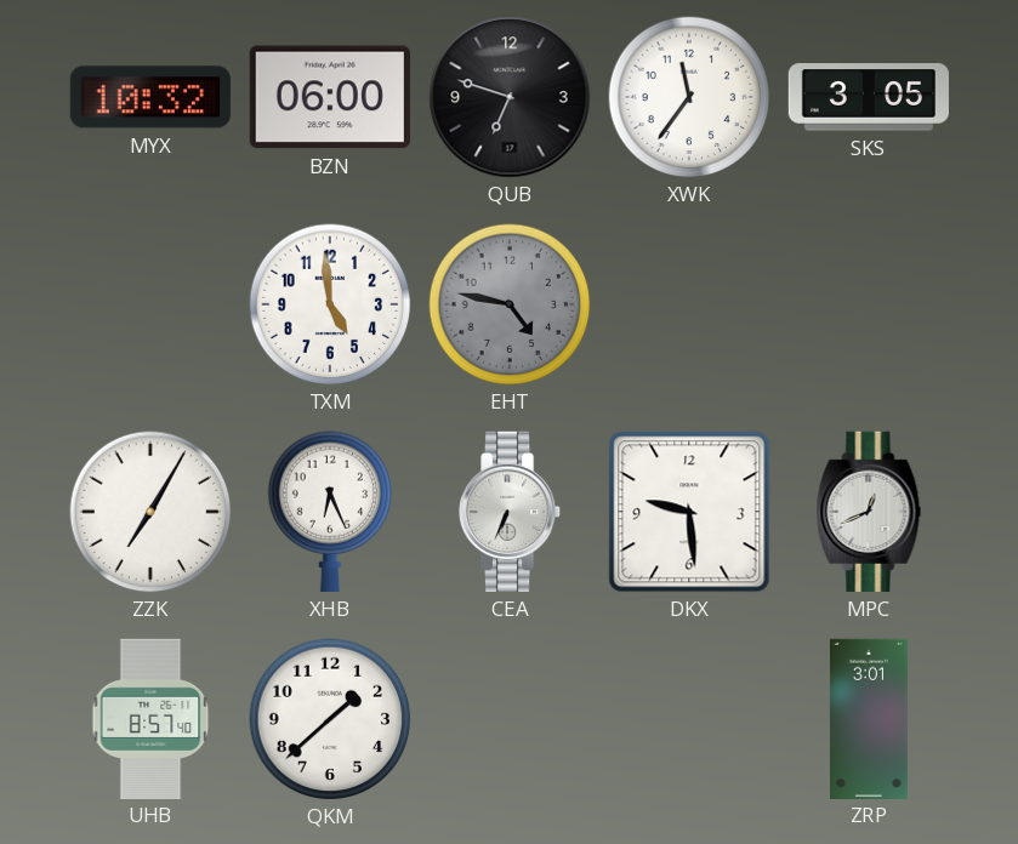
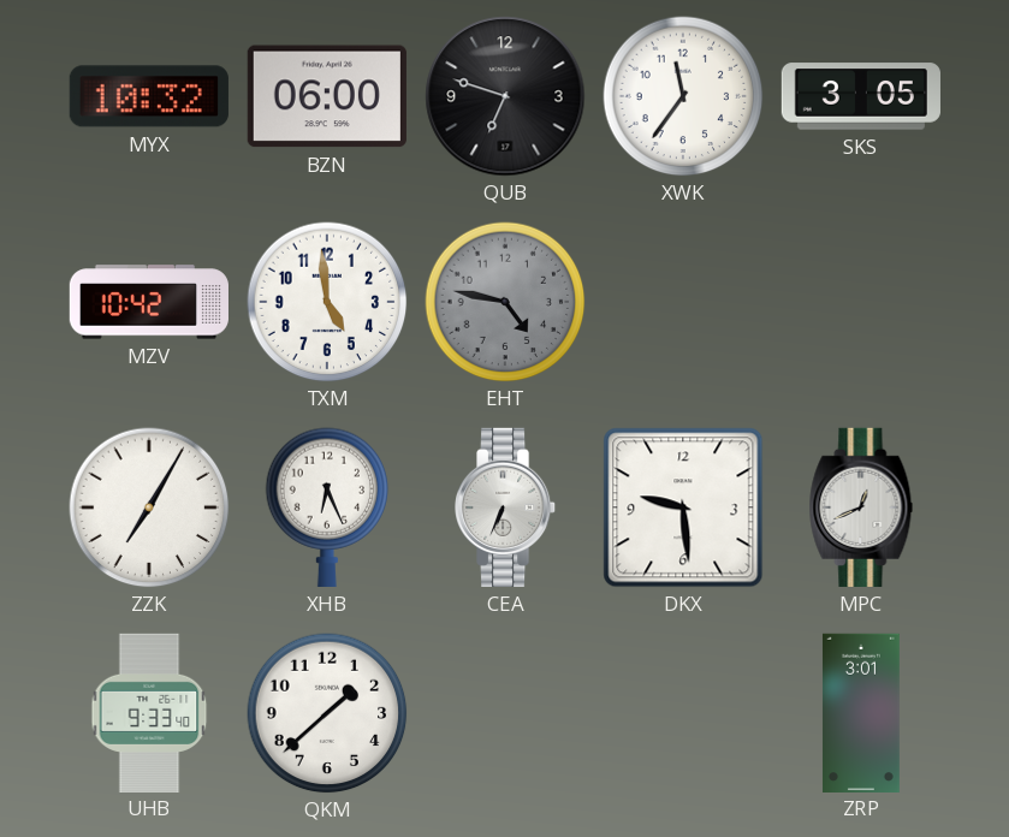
MZV: none -> 10:42 (149, 302)
UHB: 8:57 -> 9:33 (149, 712)
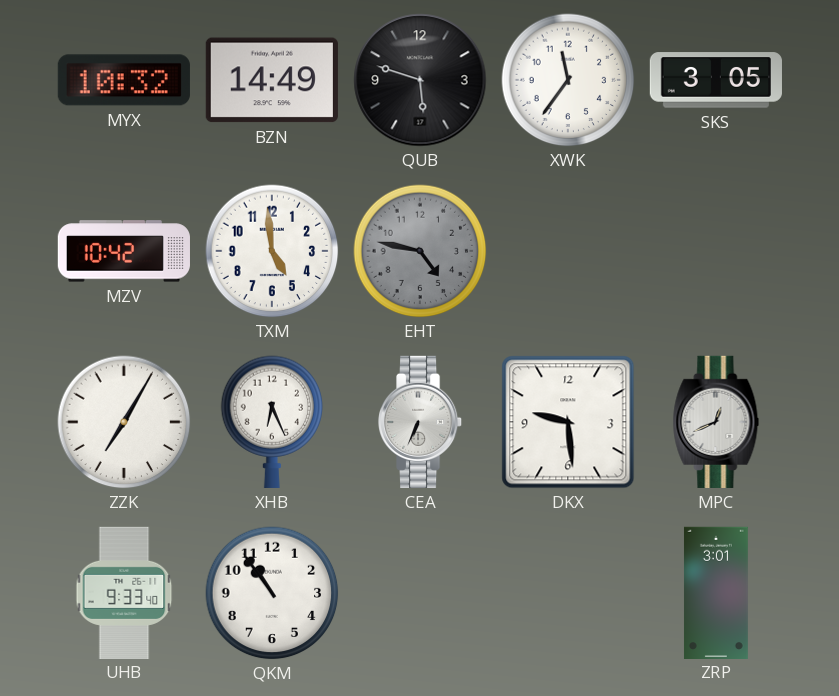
BZN: 06:00 -> 14:49 (272, 80)
QUB: 6:48 -> 5:48 (420, 80)
QKM: 1:38 -> 10:54 (272, 593)
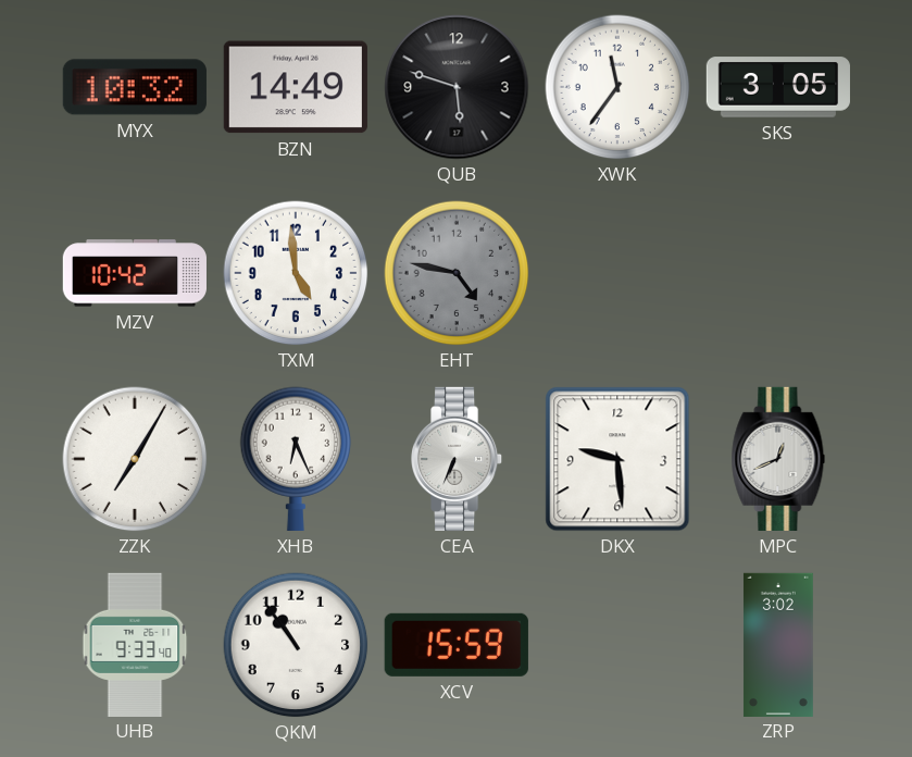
XCV: none -> 15:59 (457, 645)
ZRP: 3:01 -> 3:02 (778, 644)
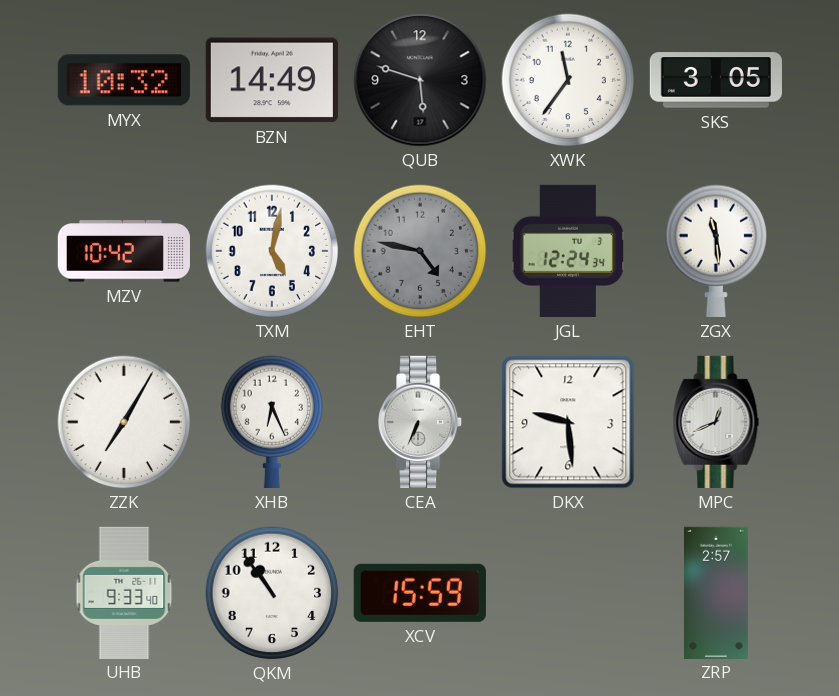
TXM: 4:59 -> 5:02 (272, 251)
JGL: none -> 12:24 (568, 251)
ZGX: none -> 11:29 (716, 251)
ZRP: 3:02 -> 2:57 (716, 592)
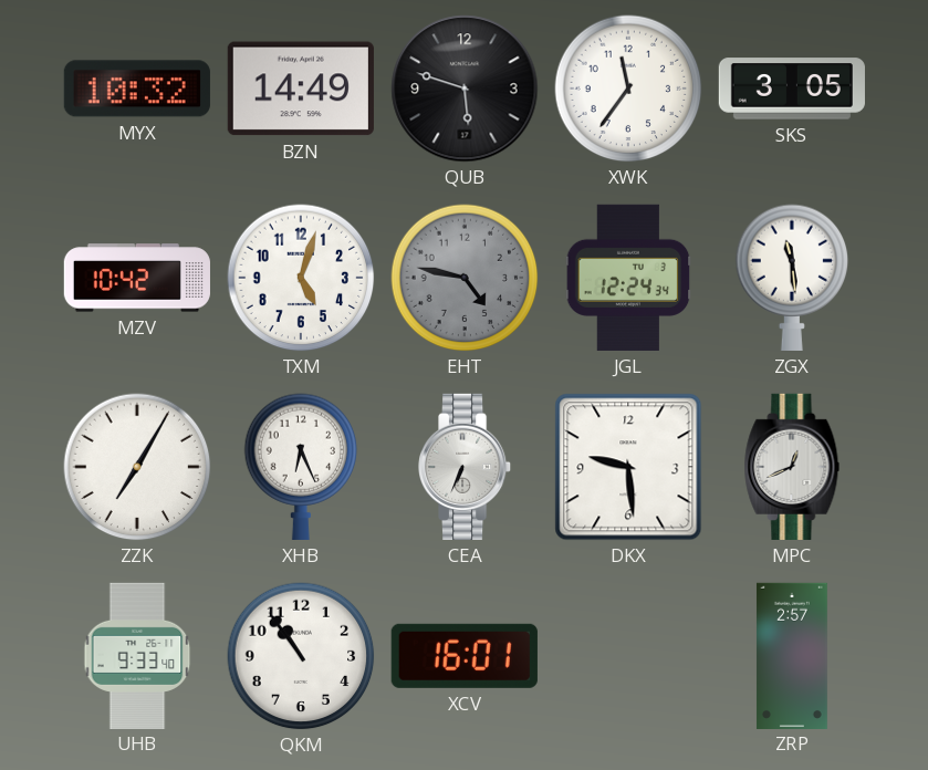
TXM: 5:02 -> 5:03 (301, 278)
XCV: 15:59 -> 16:01 (465, 656)
